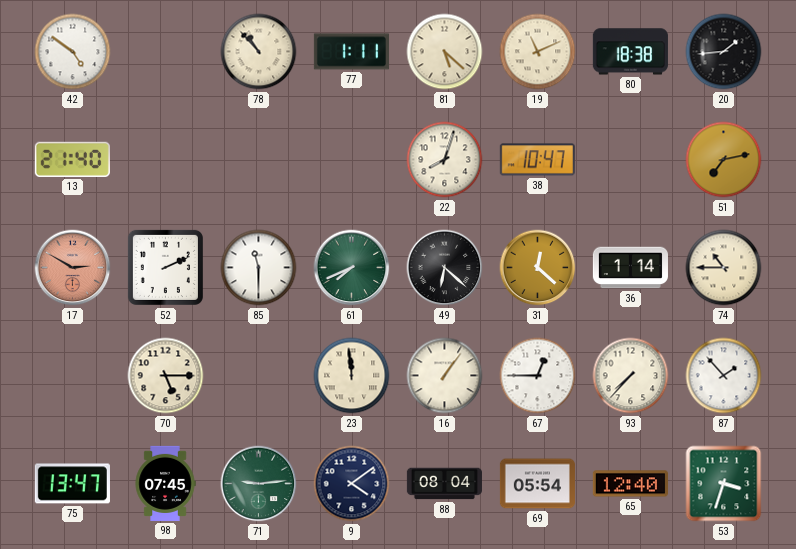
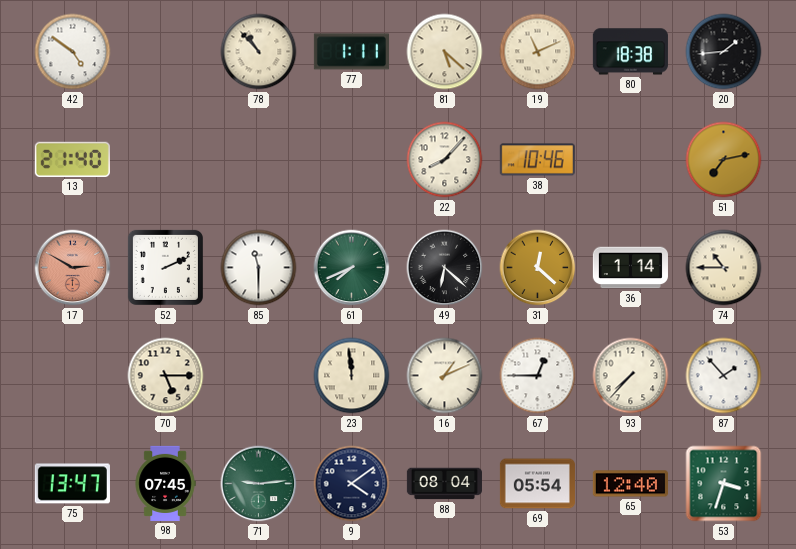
22: 8:03 -> 8:07 (445, 160)
38: 10:47 -> 10:46 (537, 160)
16: 1:06 -> 1:11 (445, 376)
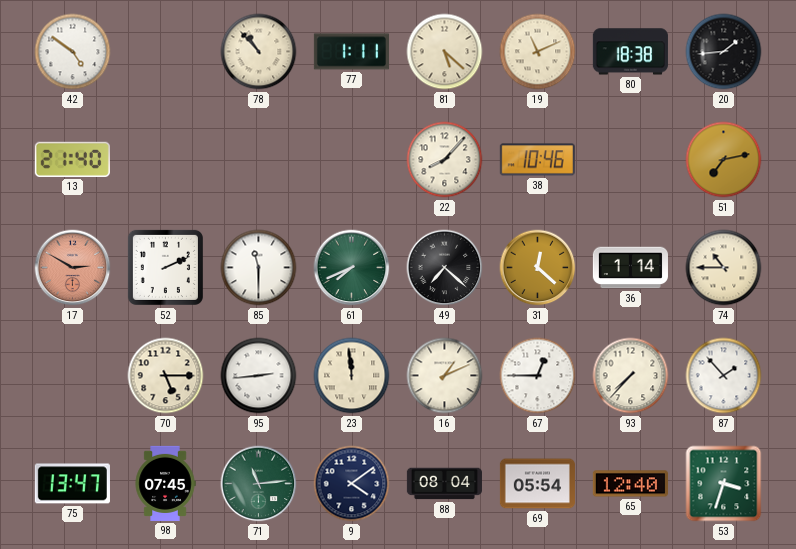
49: 6:22 -> 7:22 (445, 268)
95: none -> 2:44 (259, 376)
71: 9:14 -> 11:14 (259, 484)
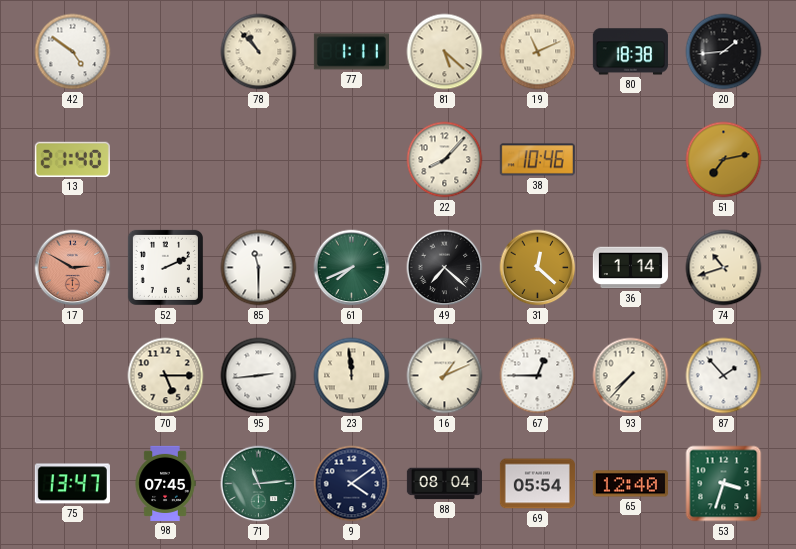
74: 10:45 -> 10:42 (724, 268)
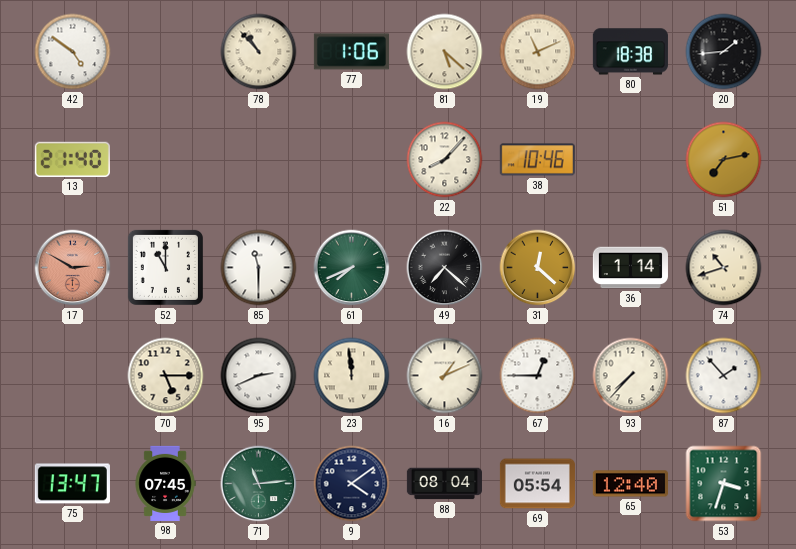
77: 1:11 -> 1:06 (351, 52)
52: 2:11 -> 11:00 (165, 267)
95: 2:44 -> 2:41 (259, 376)
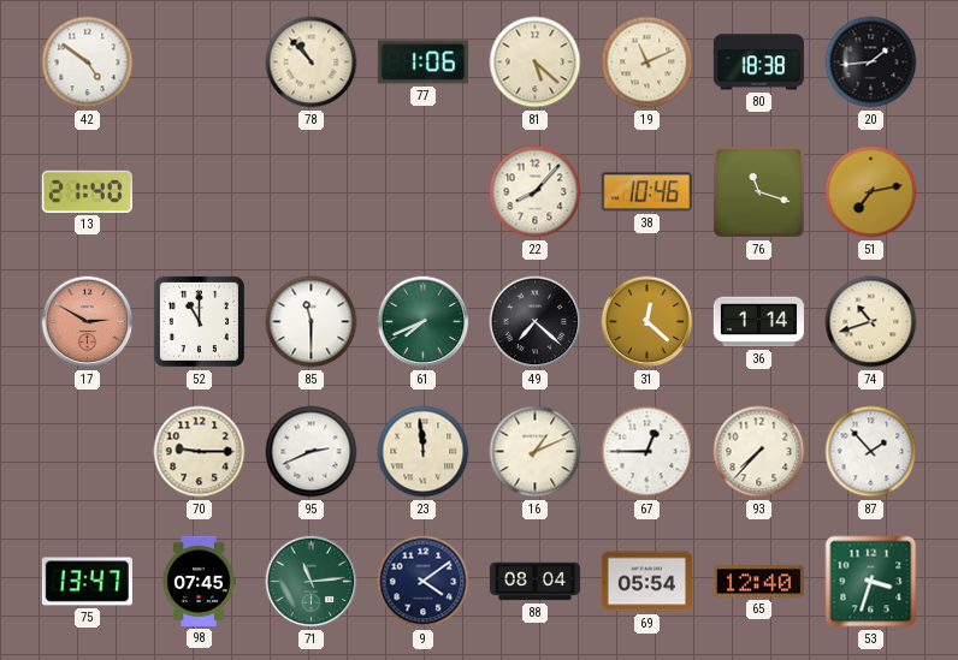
76: none -> 11:18 (759, 192)
70: 5:15 -> 9:15 (200, 452)
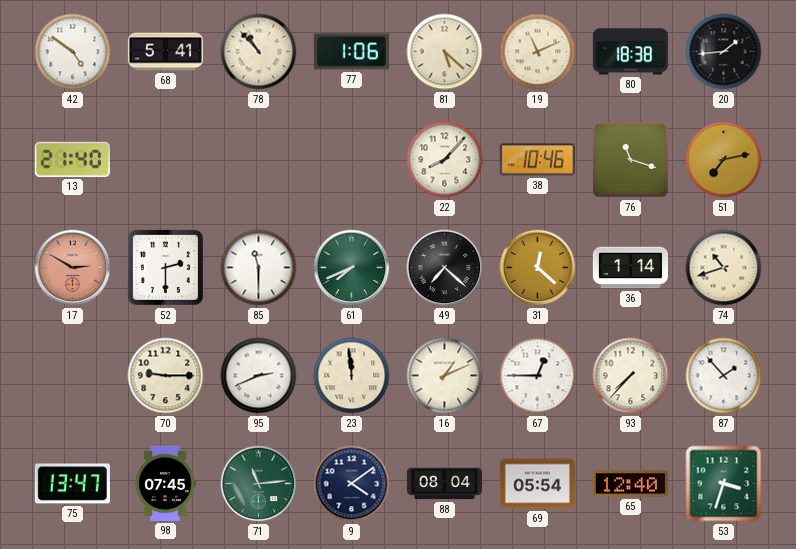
68: none -> 5:41 (165, 52)
52: 11:00 -> 2:30 (165, 267)
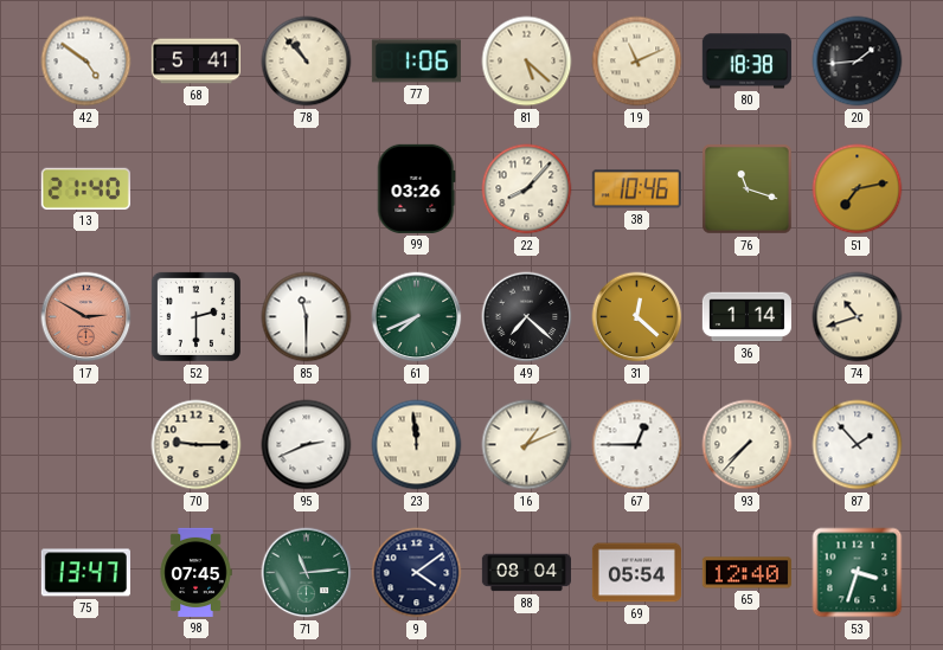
99: none -> 03:26 (416, 188)
